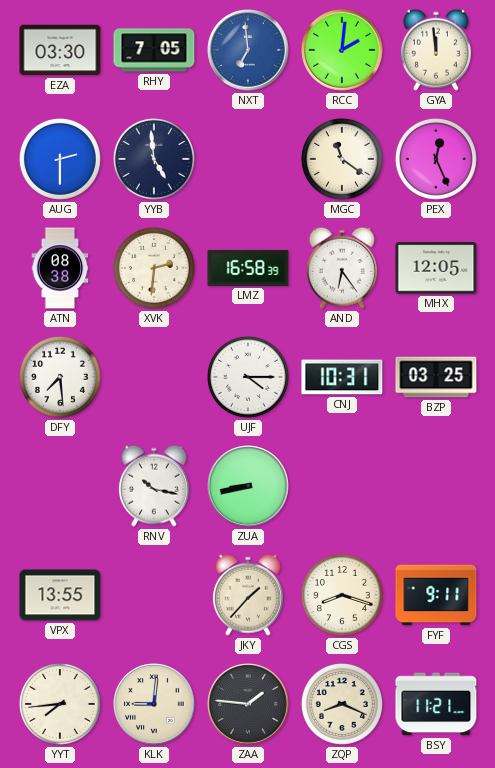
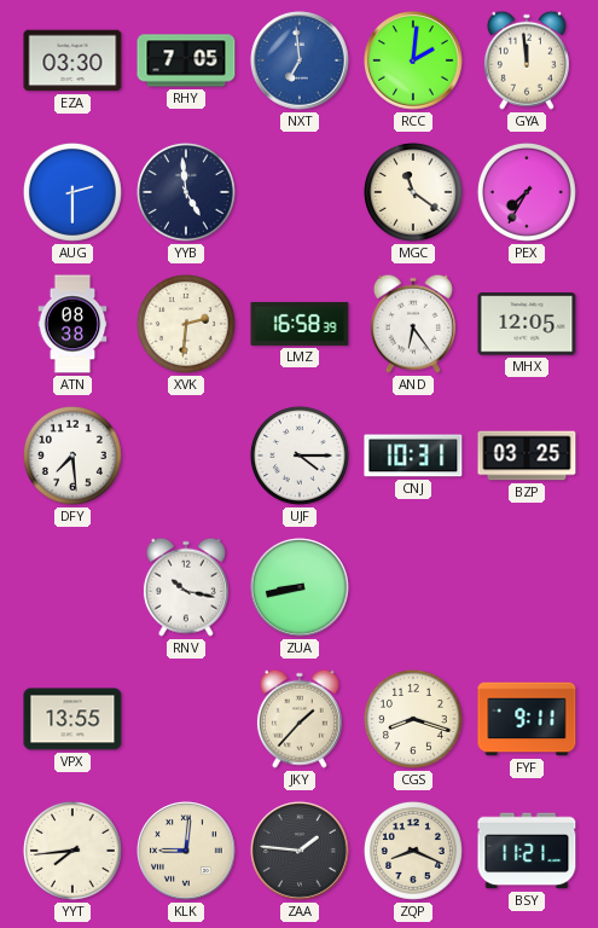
PEX: 12:26 -> 7:35 (527, 192)
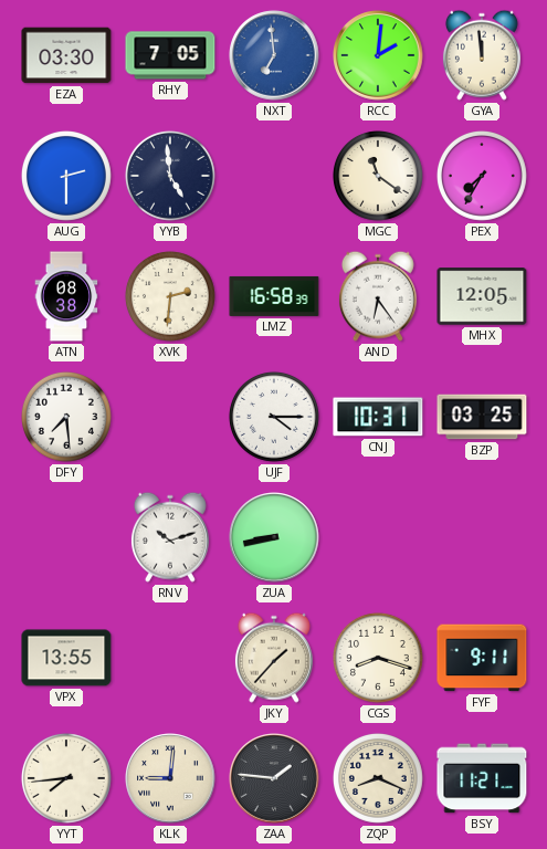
RNV: 10:17 -> 10:12 (170, 537)
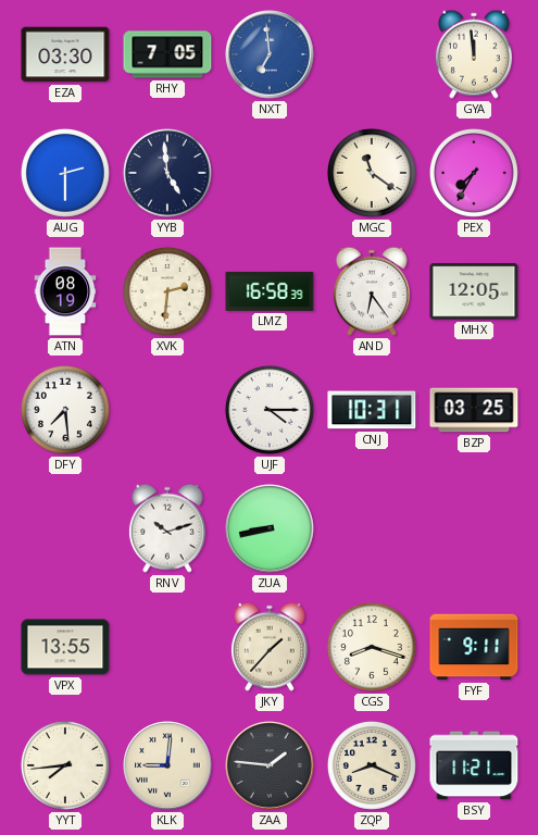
RCC: 2:01 -> none (378, 55)
ATN: 08:38 -> 08:19 (65, 291)
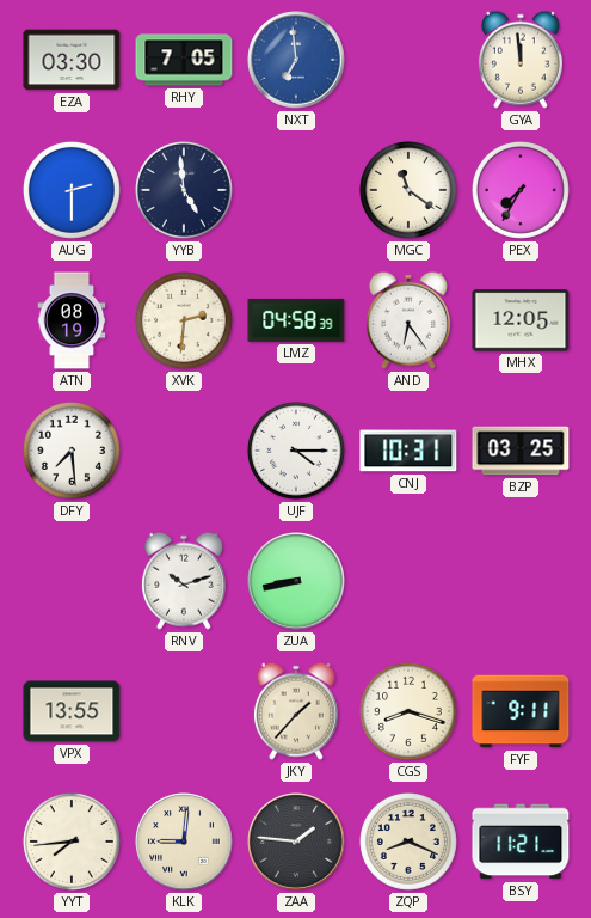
LMZ: 16:58 -> 04:58 (296, 320)
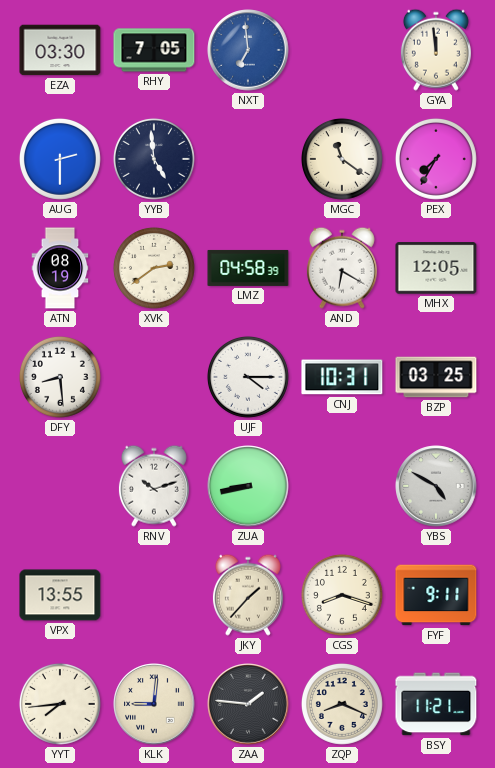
XVK: 2:31 -> 2:39 (154, 268)
AND: 6:24 -> 6:20 (342, 268)
DFY: 7:29 -> 8:29 (60, 377)
YBS: none -> 4:50 (436, 486)
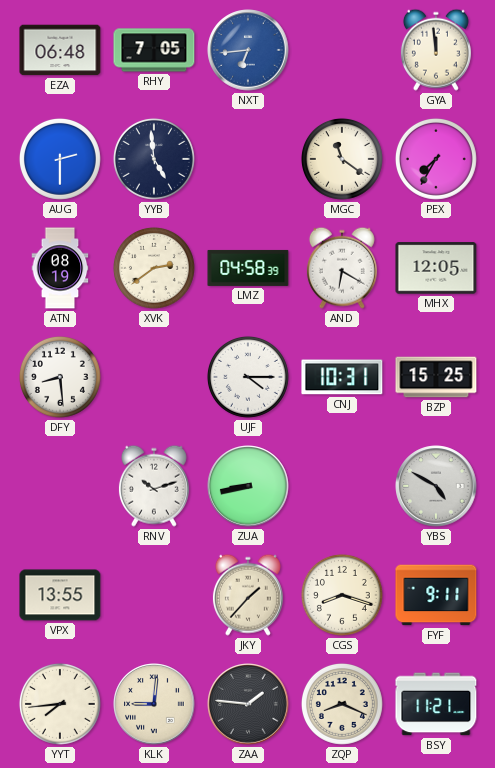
EZA: 03:30 -> 06:48 (60, 50)
NXT: 6:59 -> 6:44 (248, 50)
BZP: 03:25 -> 15:25 (436, 377)
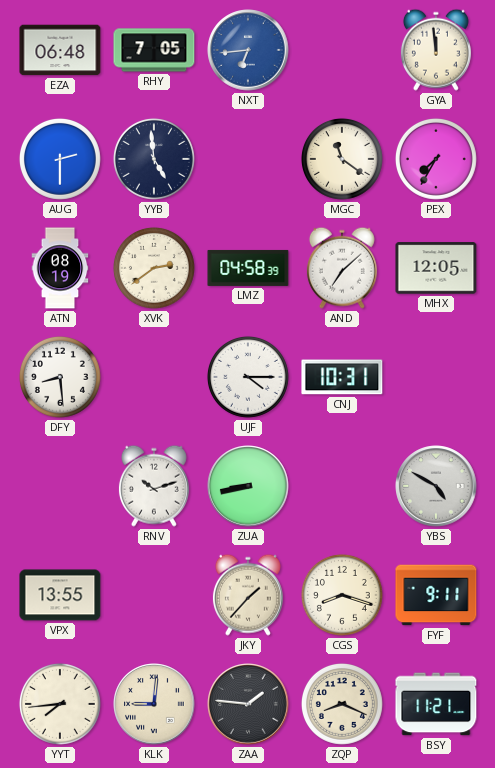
AND: 6:20 -> 7:08 (342, 268)
BZP: 15:25 -> none (436, 377)
